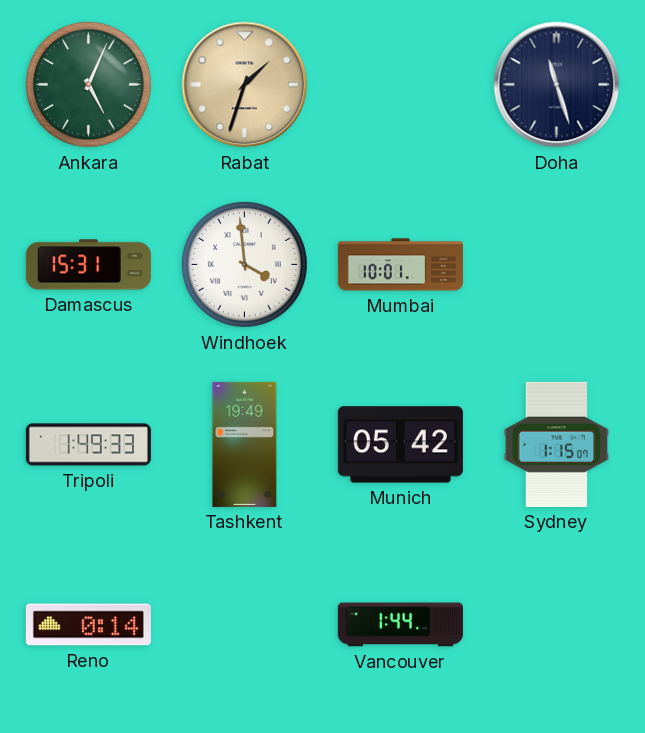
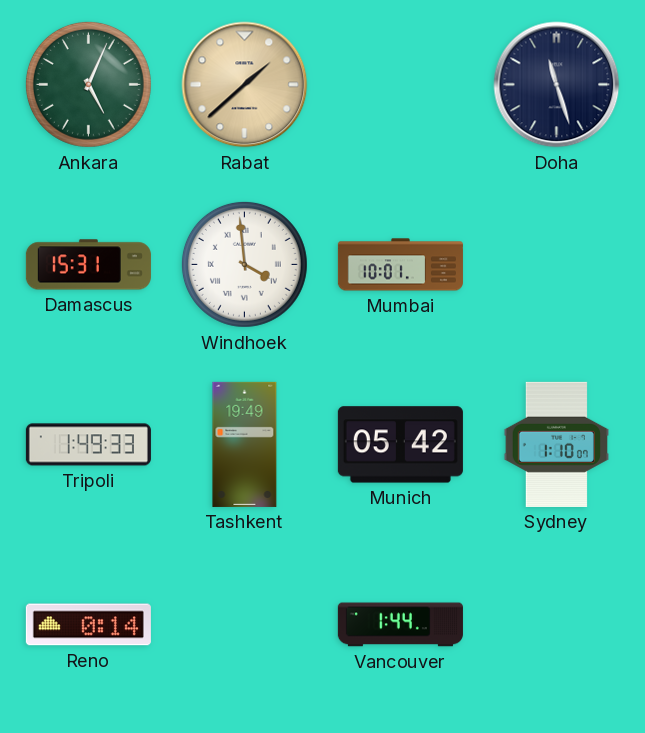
Rabat: 1:33 -> 1:38 (245, 85)
Sydney: 1:15 -> 1:10 (556, 444)
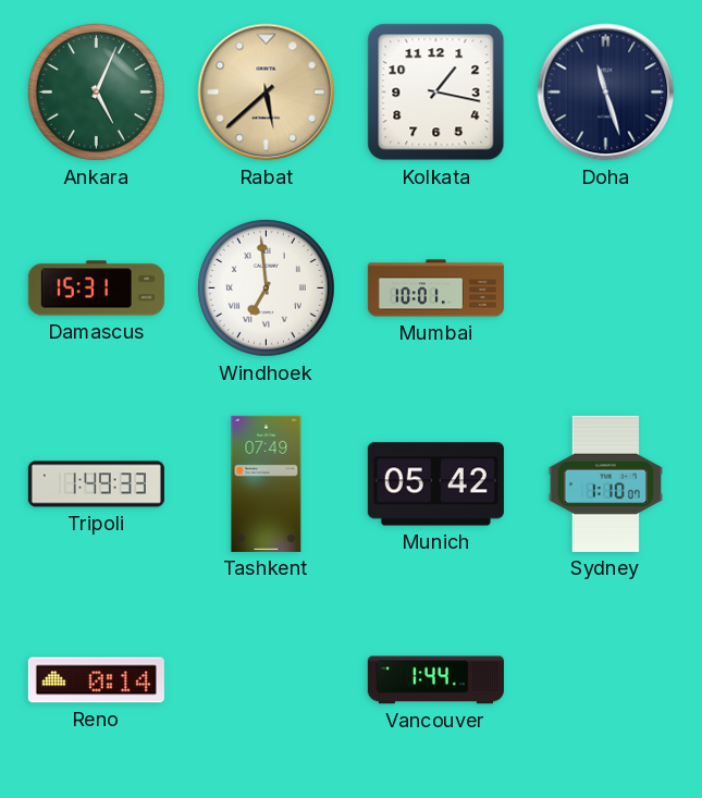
Rabat: 1:38 -> 5:38 (267, 93)
Kolkata: none -> 1:17 (436, 93)
Windhoek: 3:59 -> 6:59 (266, 287)
Tashkent: 19:49 -> 07:49 (267, 483)
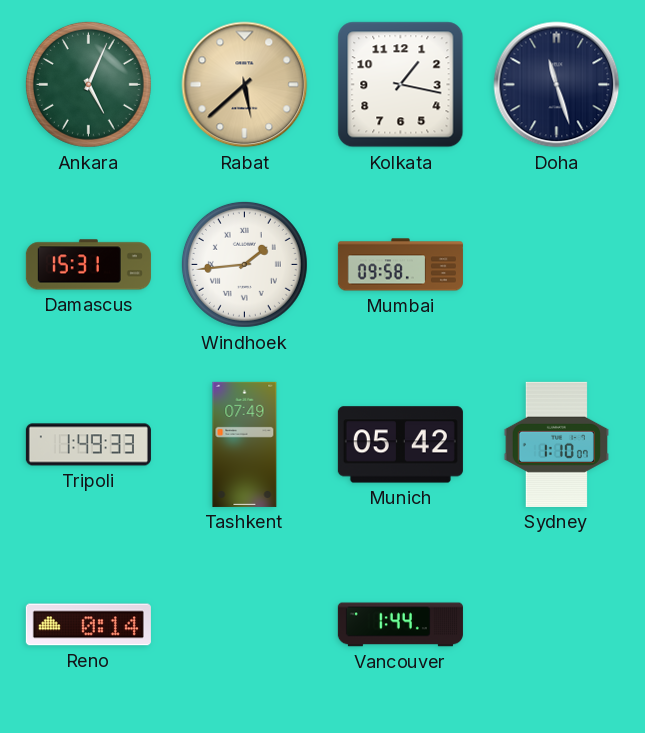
Windhoek: 6:59 -> 1:44 (244, 264)
Mumbai: 10:01 -> 09:58 (400, 265)
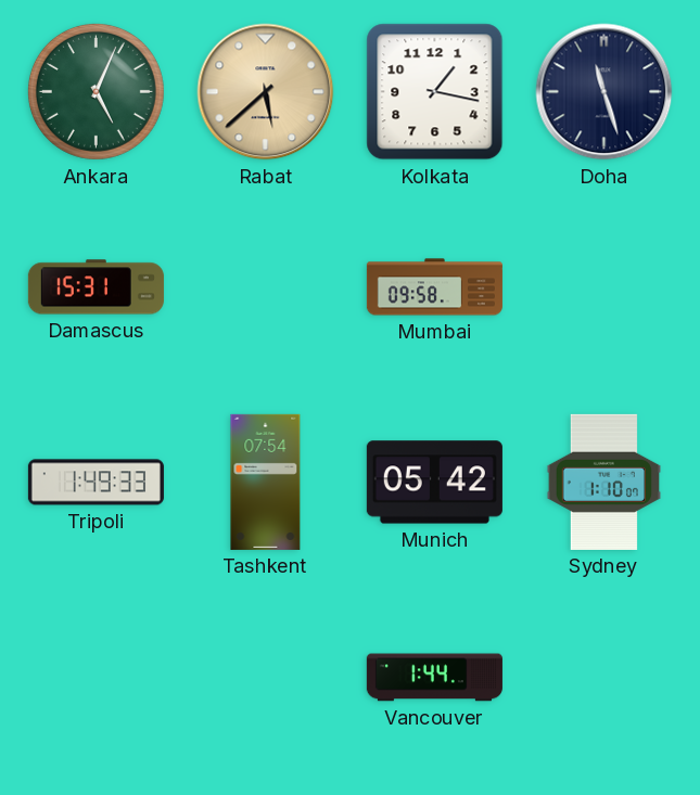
Windhoek: 1:44 -> none (244, 264)
Tashkent: 07:49 -> 07:54 (266, 482)
Reno: 0:14 -> none (88, 625)
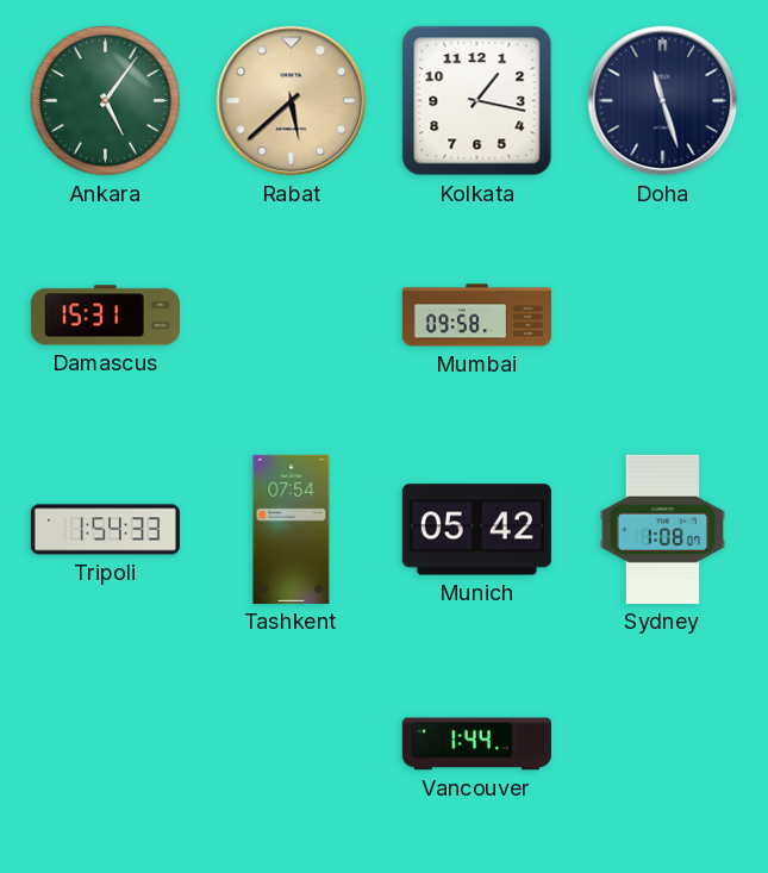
Ankara: 5:04 -> 5:06 (105, 100)
Tripoli: 1:49 -> 1:54 (105, 530)
Sydney: 1:10 -> 1:08 (662, 529)
